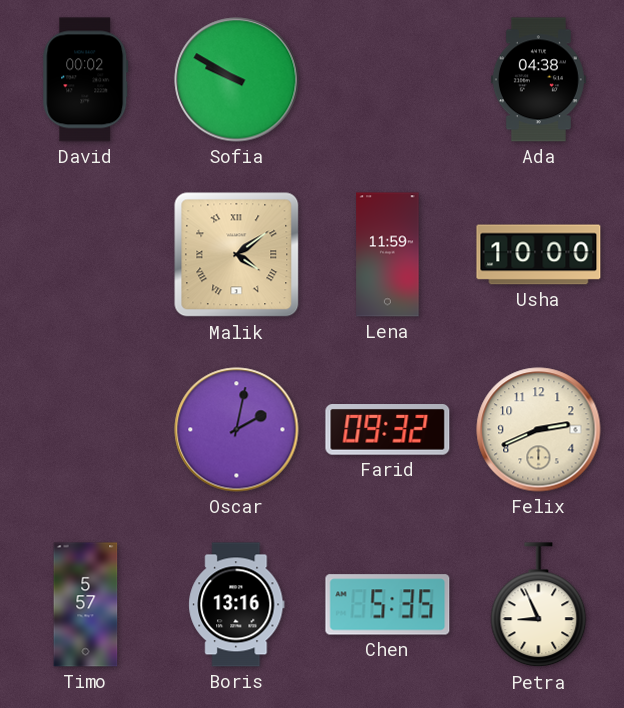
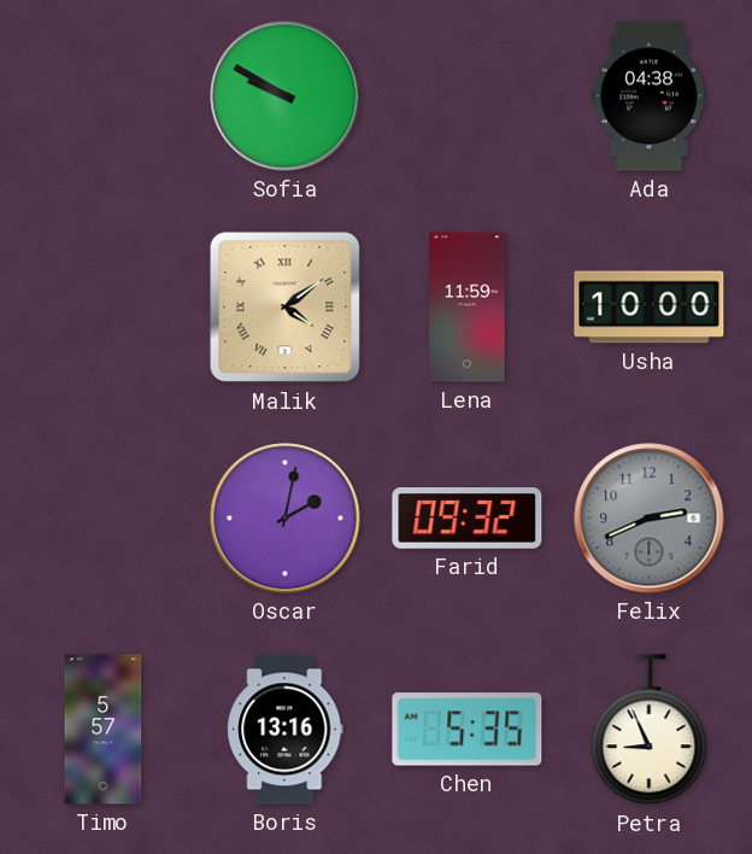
David: 00:02 -> none (86, 80)
Felix dial: cream -> grey (650, 519)
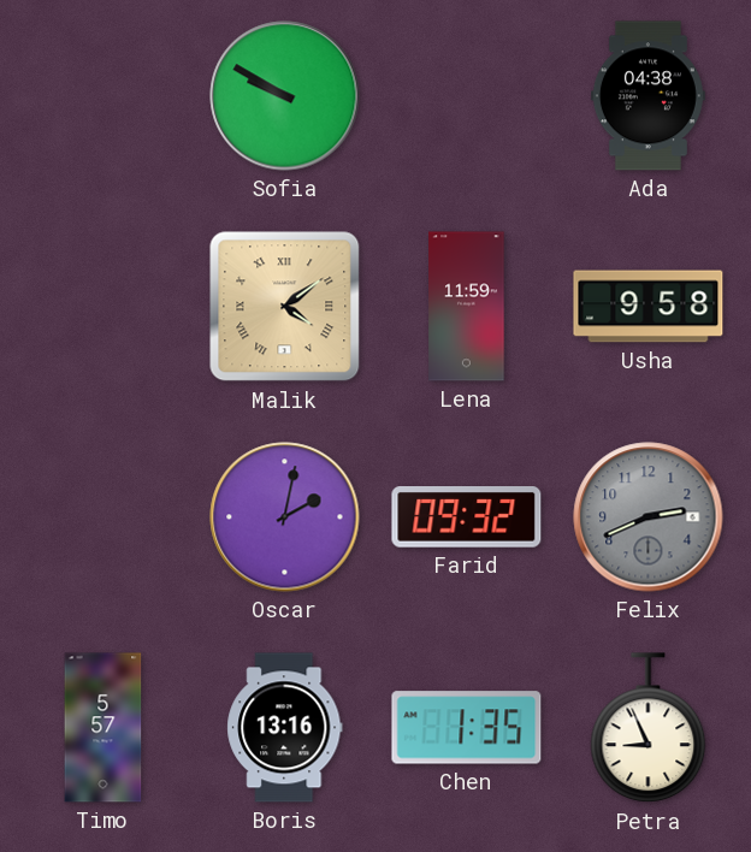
Usha: 10:00 -> 9:58 (649, 307)
Chen: 5:35 -> 1:35 (467, 728)
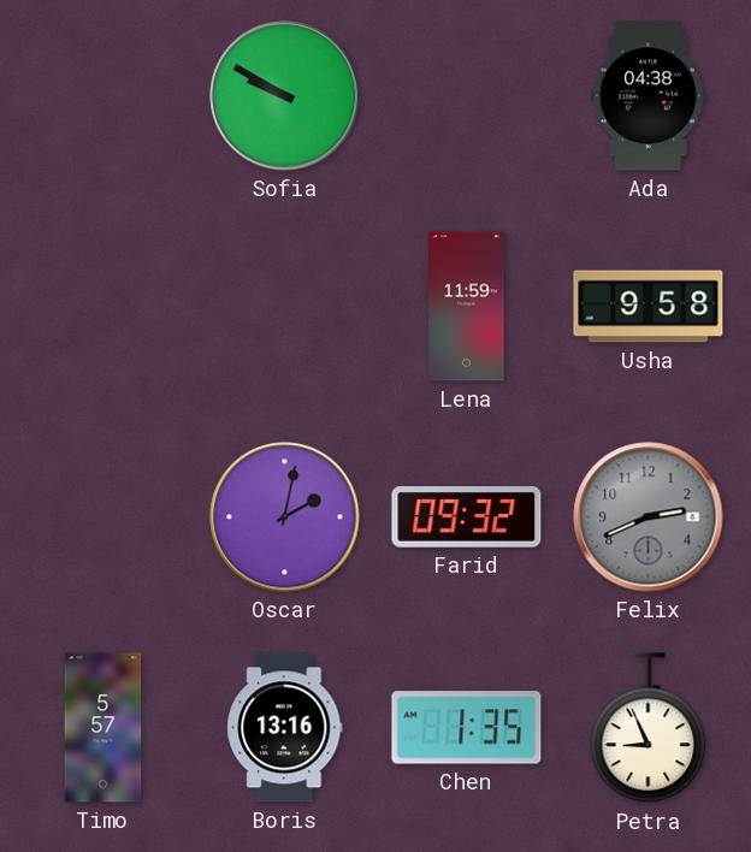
Malik: 4:09 -> none (285, 307)
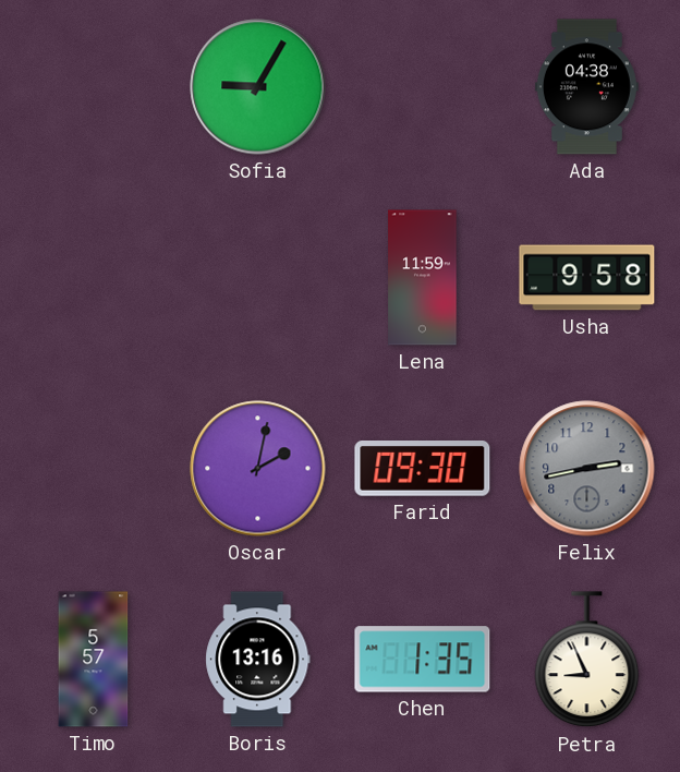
Sofia: 9:50 -> 9:05 (258, 87)
Farid: 09:32 -> 09:30 (423, 469)
Felix: 2:41 -> 2:43 (587, 469)
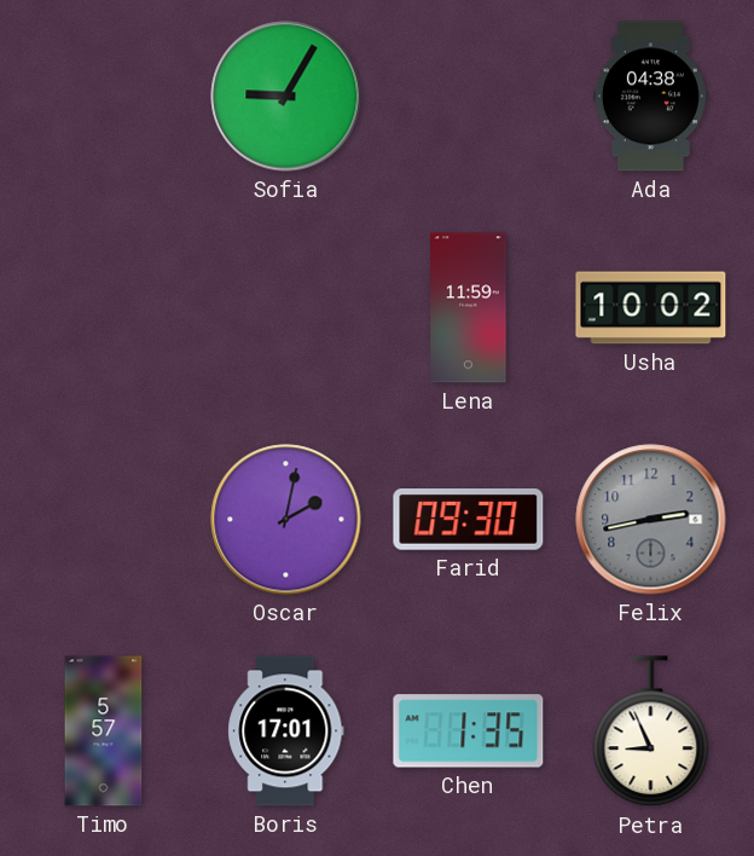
Usha: 9:58 -> 10:02 (651, 308)
Boris: 13:16 -> 17:01 (286, 731)
